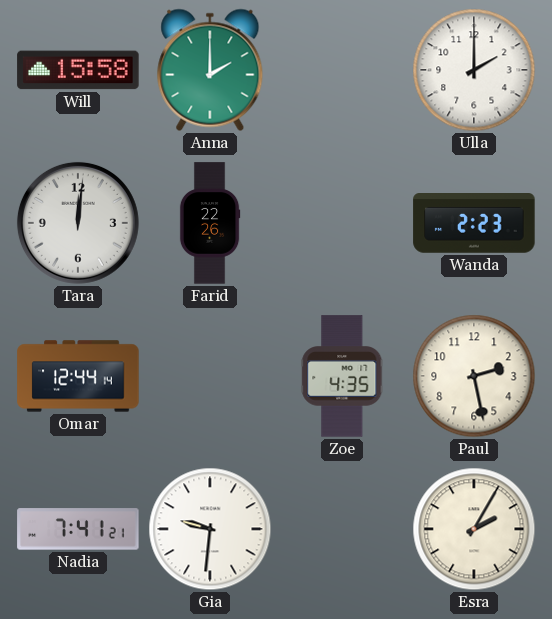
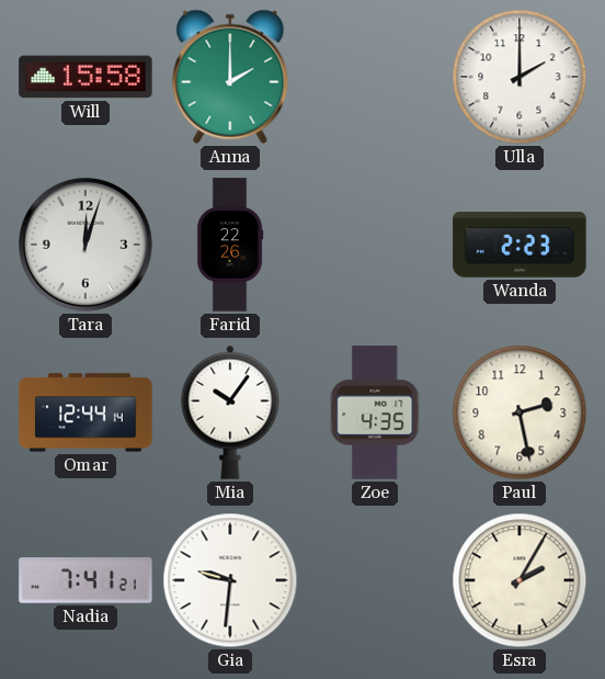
Tara: 12:01 -> 12:03 (85, 245)
Mia: none -> 10:06 (230, 412)
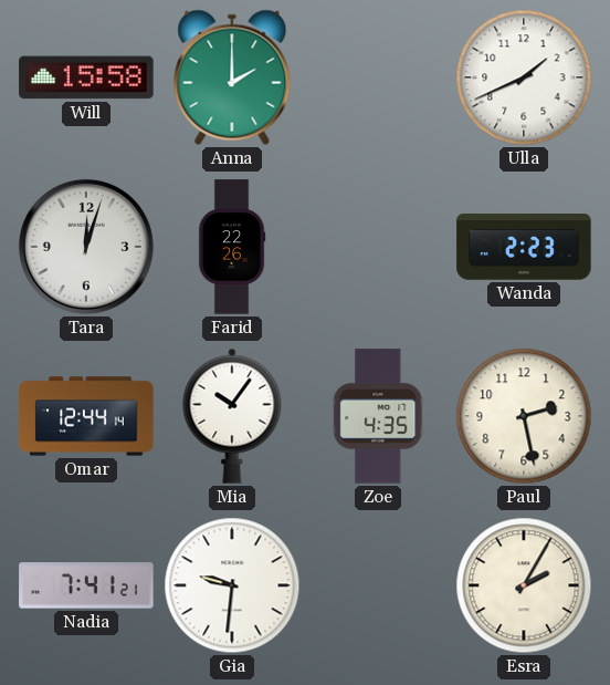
Ulla: 2:00 -> 1:41 (524, 77)
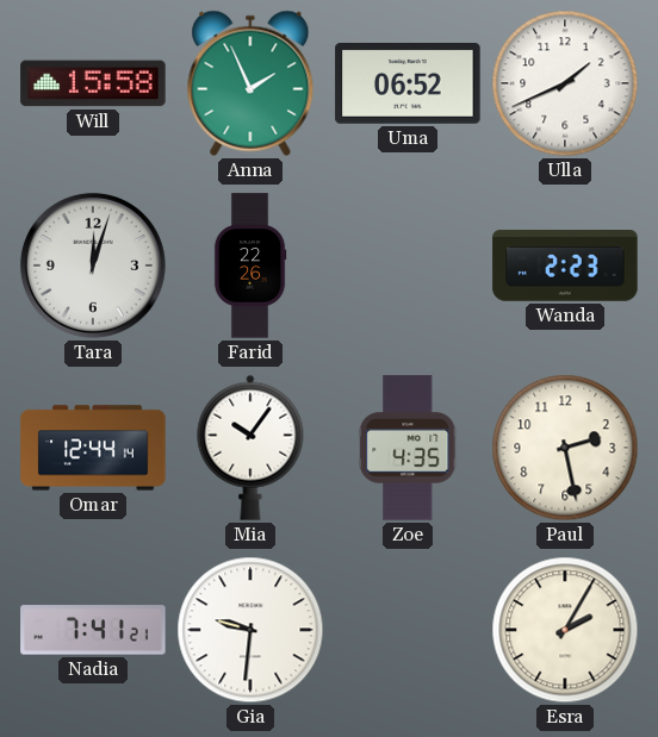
Anna: 2:00 -> 1:56 (250, 83)
Uma: none -> 06:52 (408, 85)
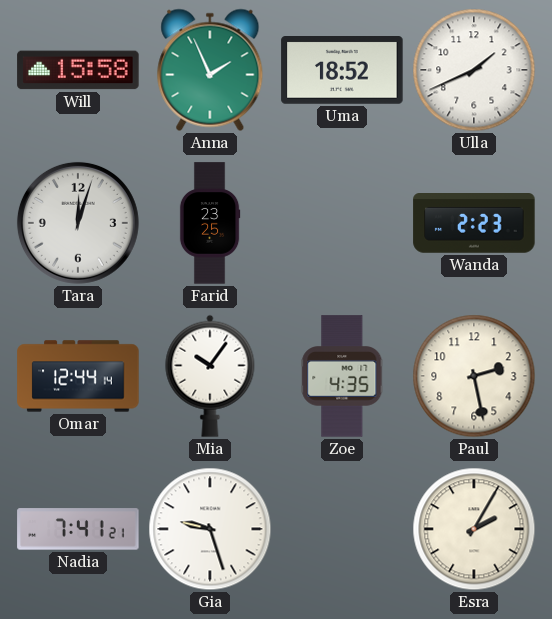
Uma: 06:52 -> 18:52 (342, 71)
Farid: 22:26 -> 23:25 (210, 223)
Gia: 9:31 -> 9:27 (210, 529)
